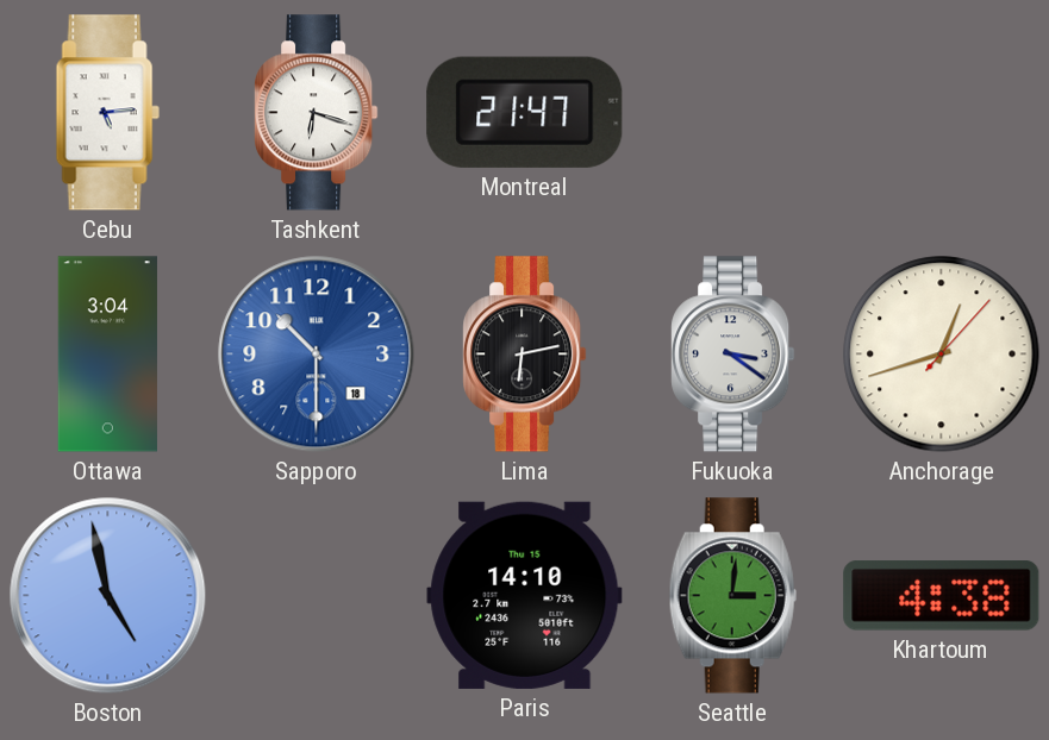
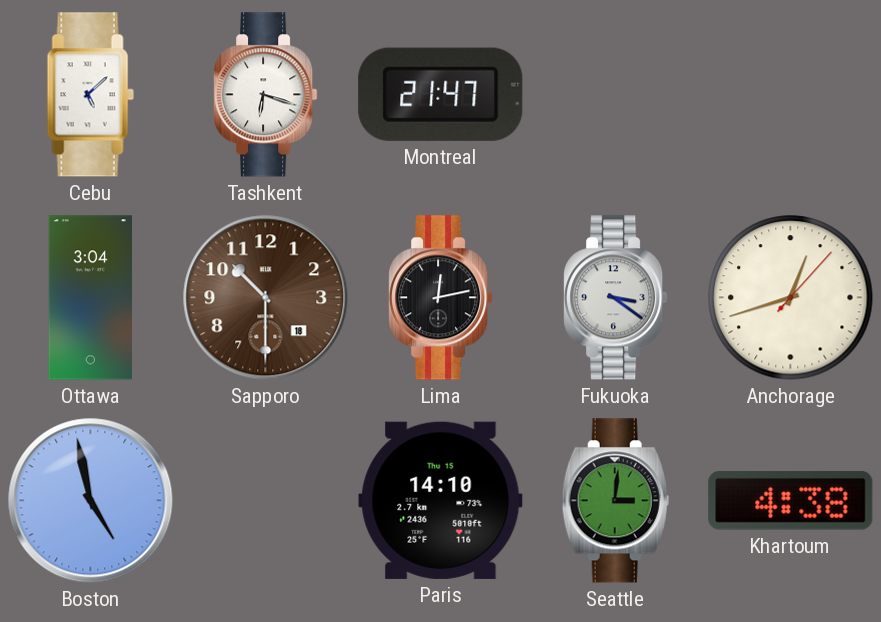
Cebu: 5:14 -> 5:08 (90, 95)
Sapporo dial: blue -> brown (266, 298)
Lima: 6:13 -> 12:13 (441, 298)
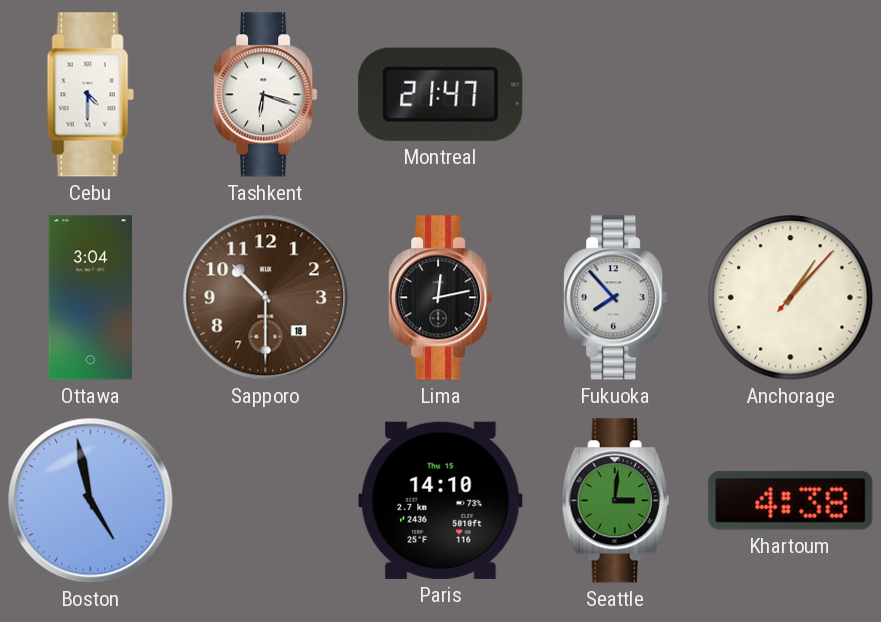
Cebu: 5:08 -> 4:30 (90, 95)
Fukuoka: 3:21 -> 7:53 (616, 298)
Anchorage: 12:42 -> 1:07 (791, 298)
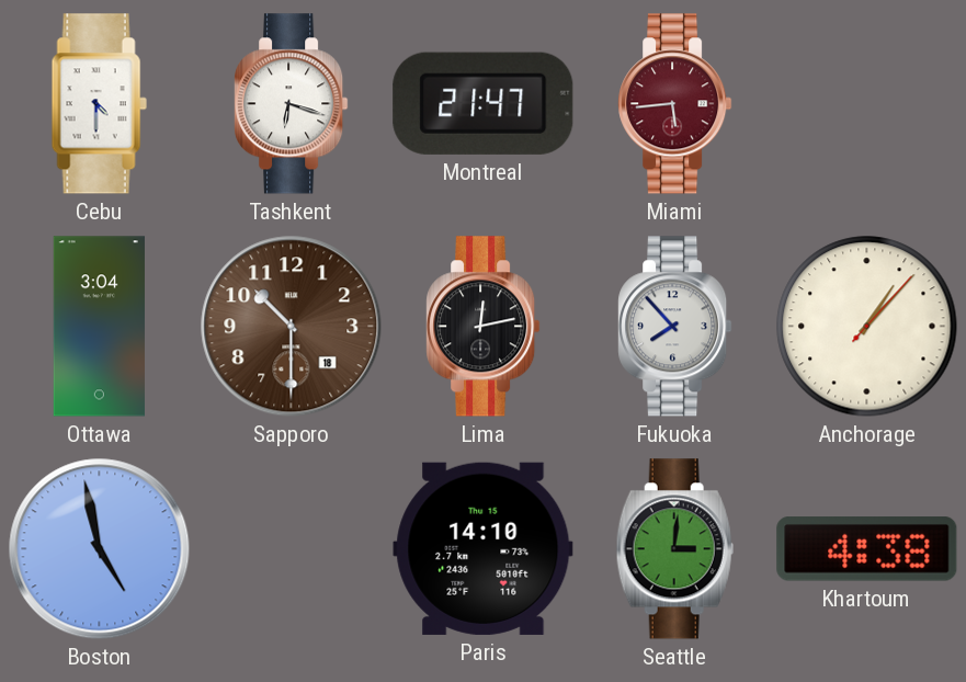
Miami: none -> 5:44 (675, 104)
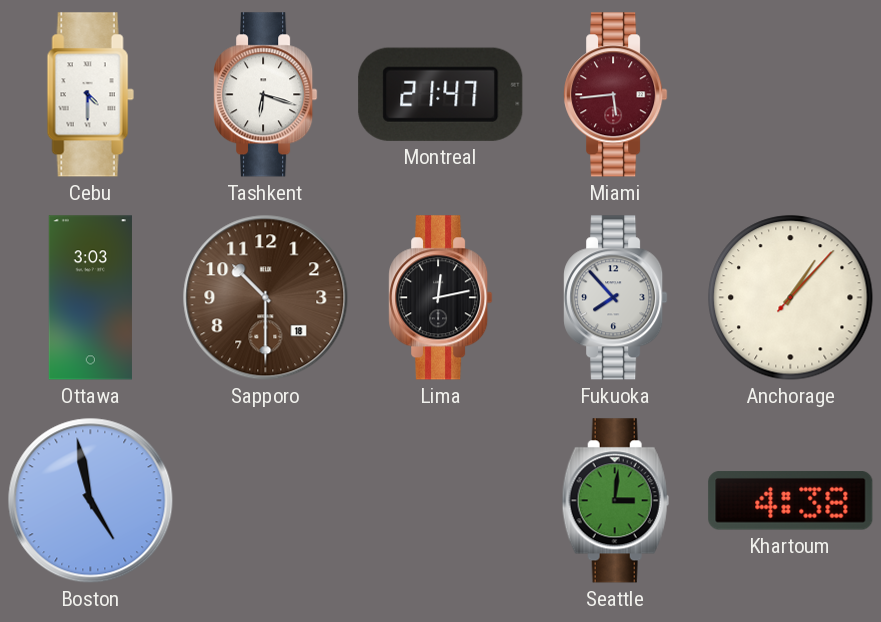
Ottawa: 3:04 -> 3:03 (90, 298)
Paris: 14:10 -> none (484, 548)
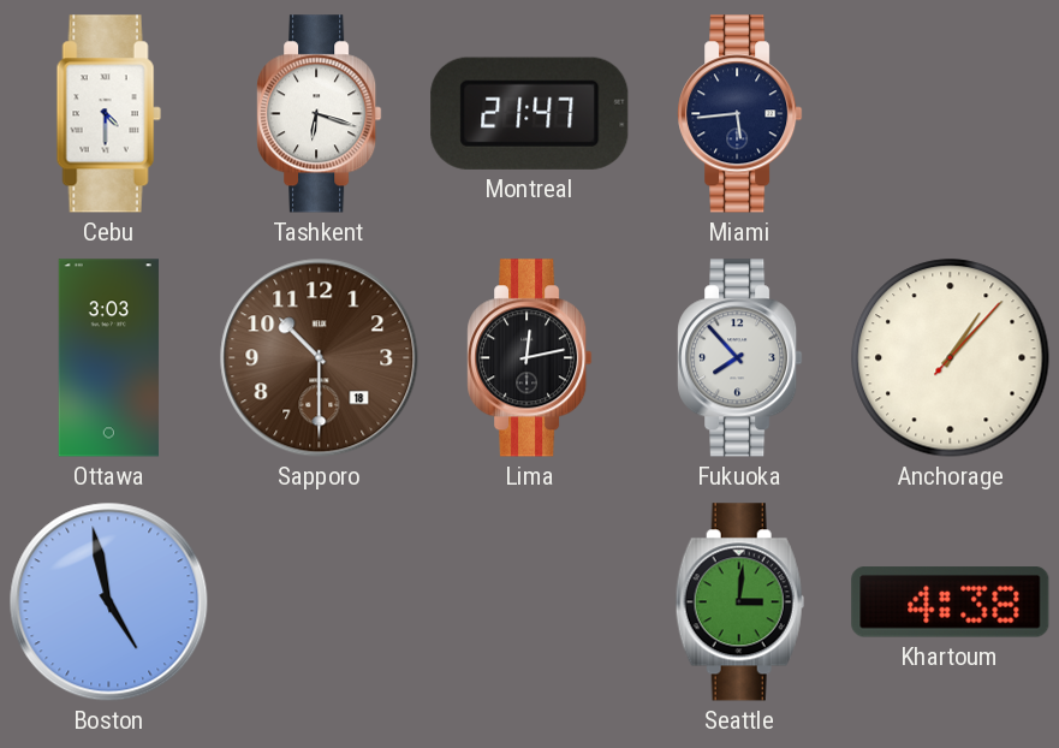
Miami dial: burgundy -> navy (740, 114)
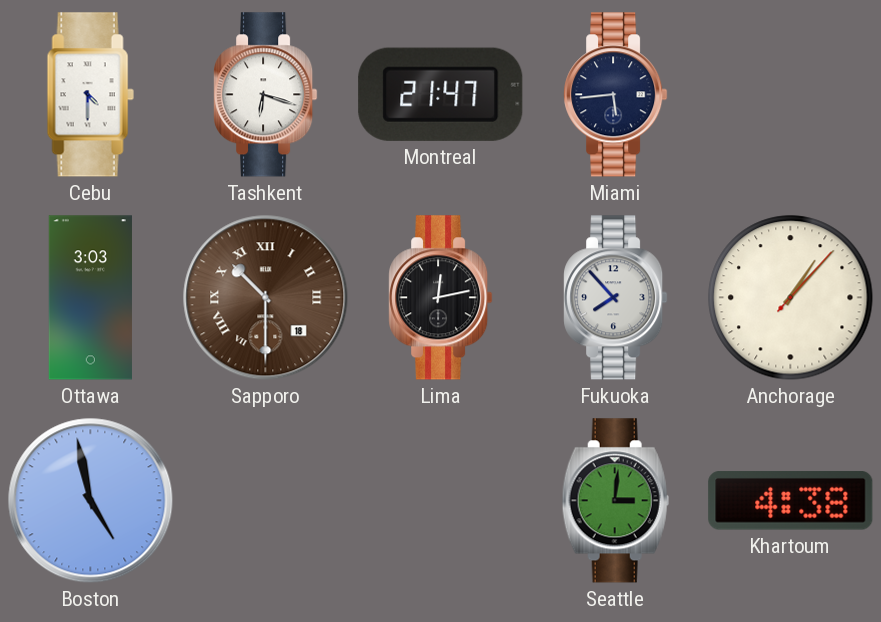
Sapporo numerals: Arabic -> Roman (266, 298)
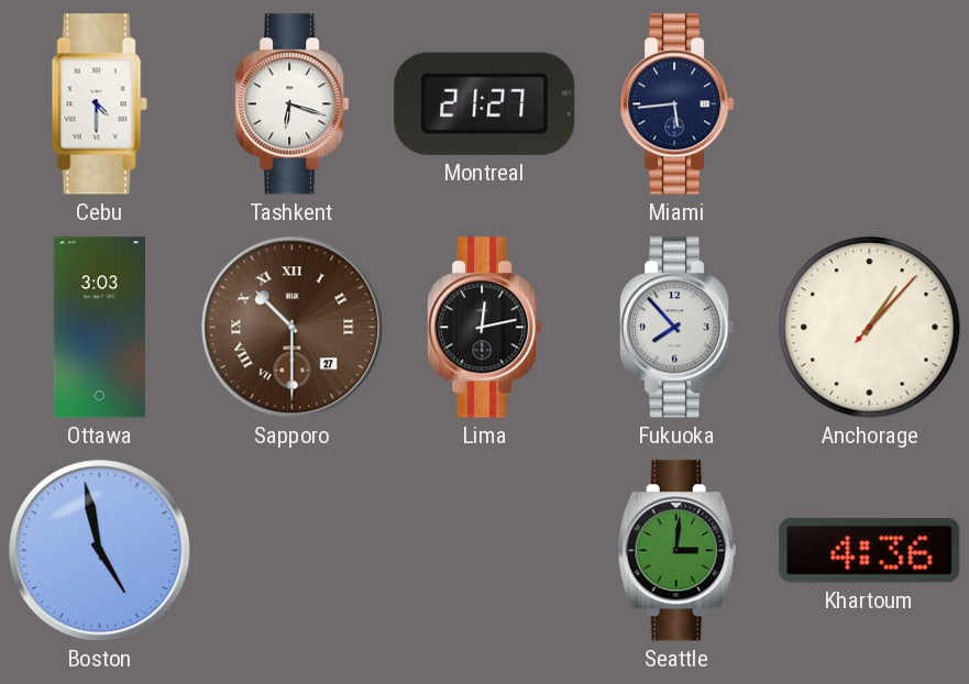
Montreal: 21:47 -> 21:27 (485, 103)
Sapporo date: 18 -> 27 (293, 328)
Khartoum: 4:38 -> 4:36 (870, 551)
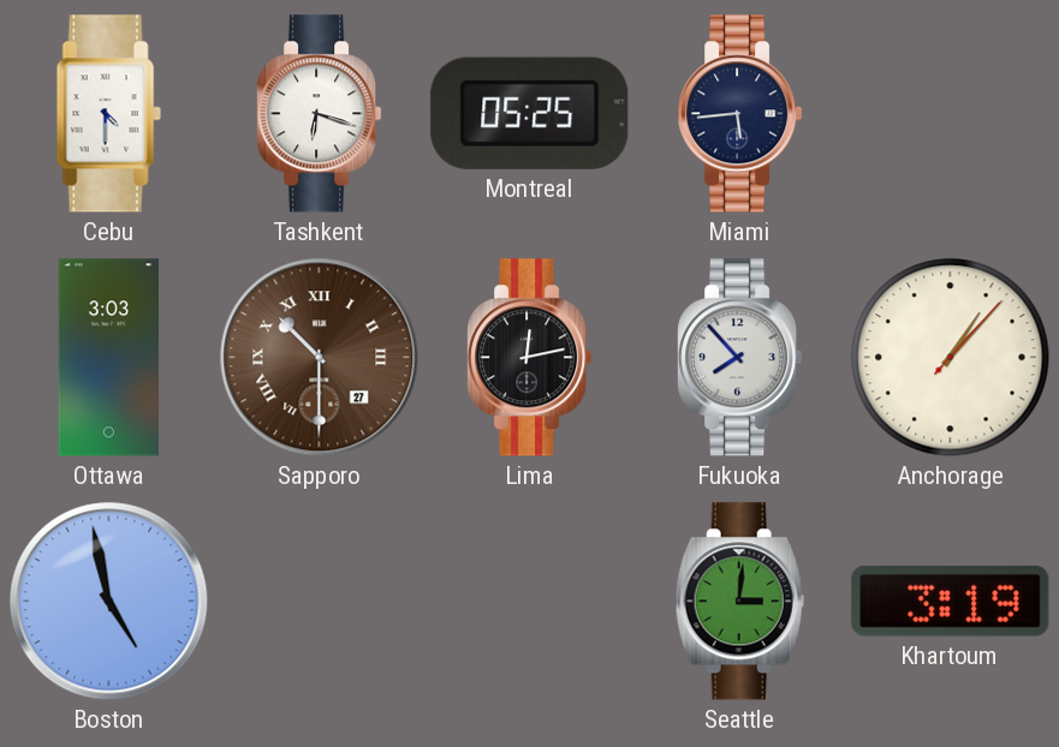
Montreal: 21:27 -> 05:25 (530, 113)
Khartoum: 4:36 -> 3:19 (951, 602)
